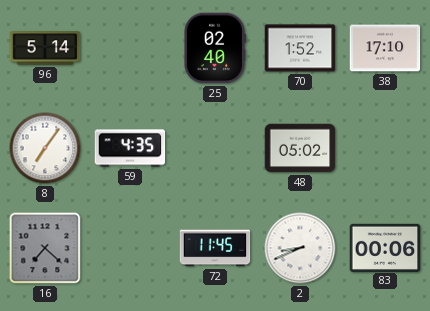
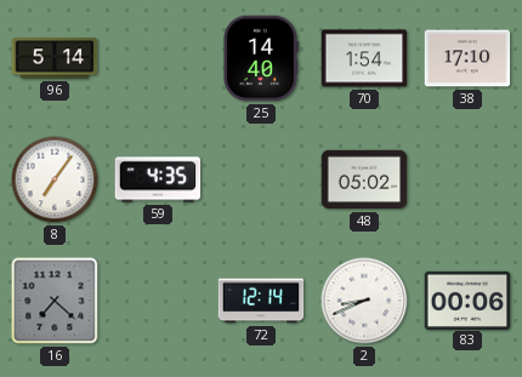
25: 02:40 -> 14:40 (261, 58)
70: 1:52 -> 1:54 (364, 58)
72: 11:45 -> 12:14 (261, 301)
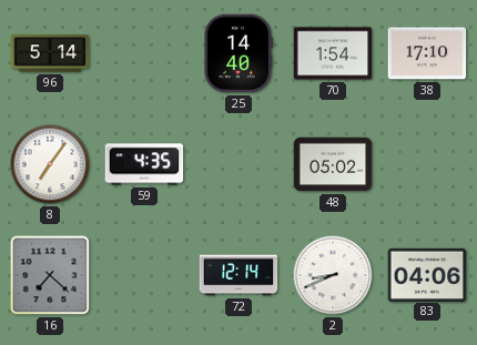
83: 00:06 -> 04:06 (427, 274)
